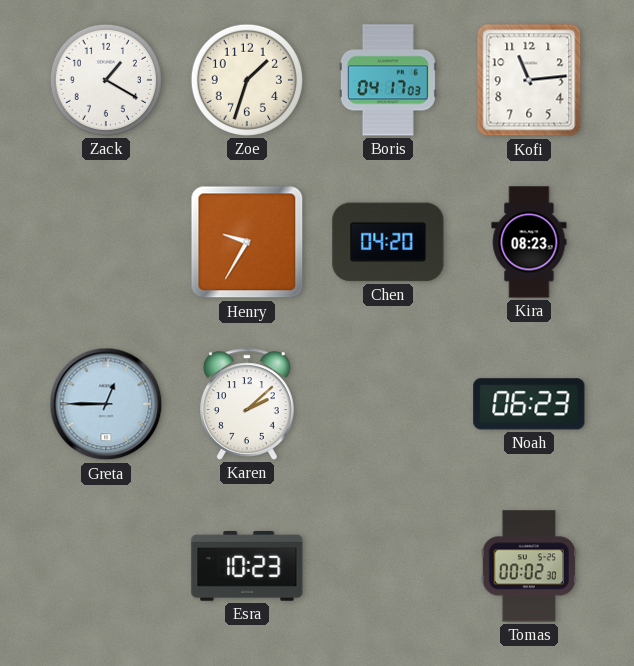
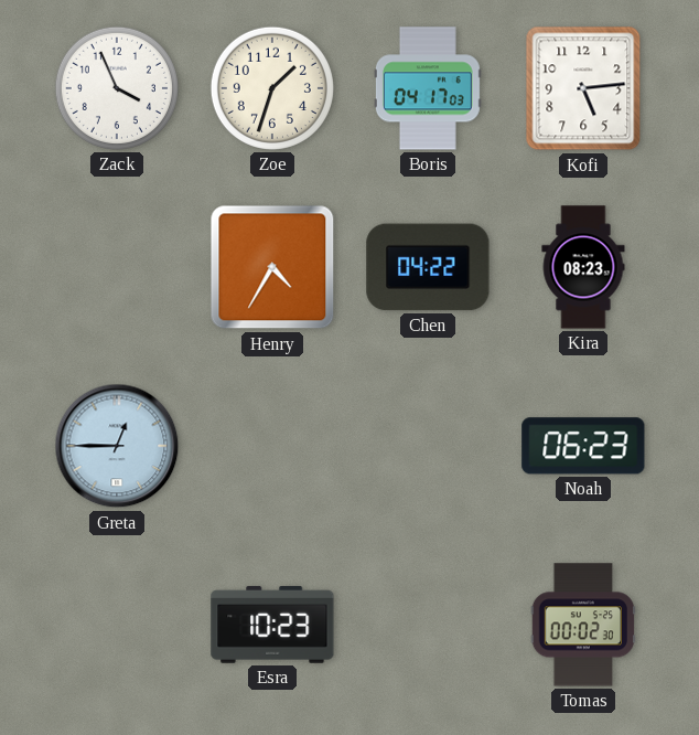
Zack: 1:20 -> 3:56 (117, 88)
Kofi: 11:14 -> 5:14 (583, 88)
Henry: 9:35 -> 4:35 (272, 267)
Chen: 04:20 -> 04:22 (428, 267)
Karen: 2:08 -> none (247, 404)
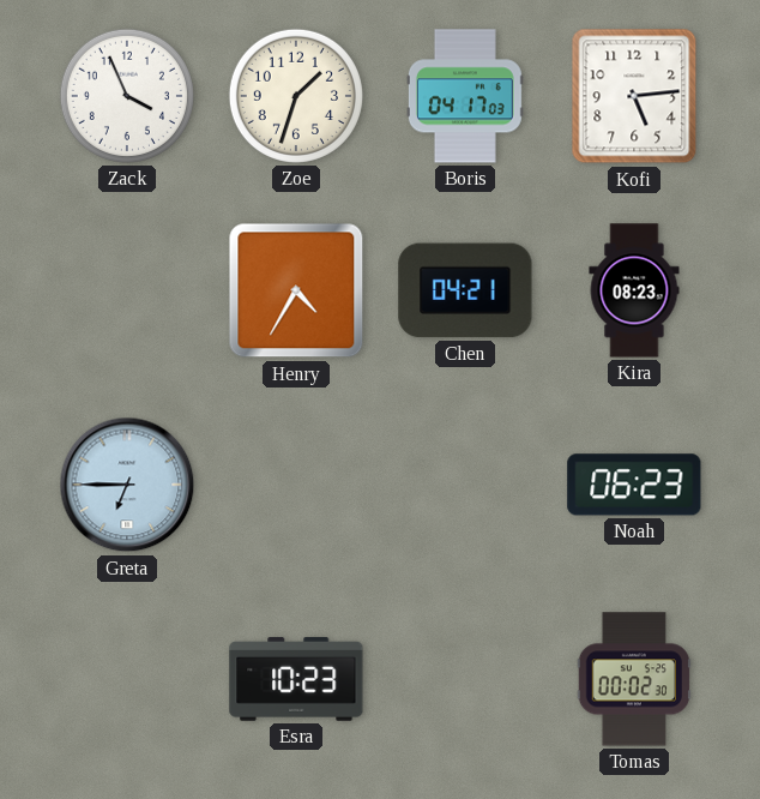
Chen: 04:22 -> 04:21 (465, 290)
Greta: 12:45 -> 6:45 (127, 485)
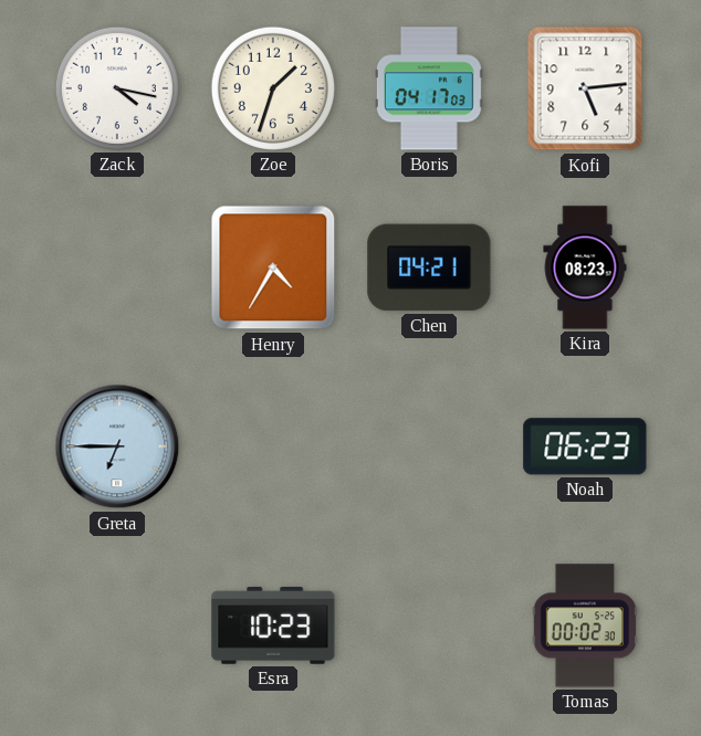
Zack: 3:56 -> 4:17 (117, 88)
